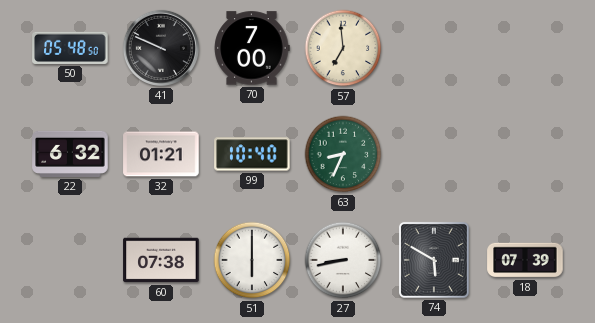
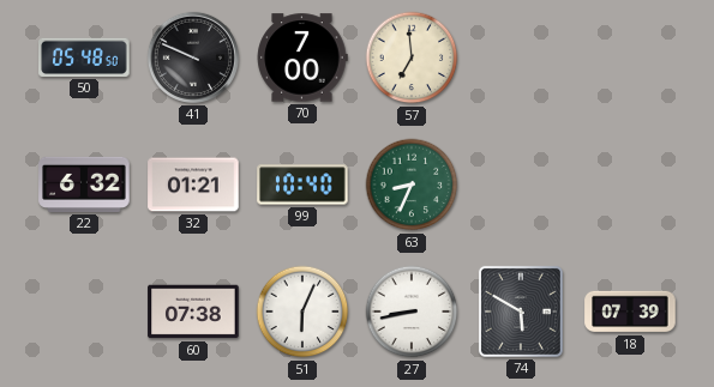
51: 6:00 -> 6:04 (302, 312)
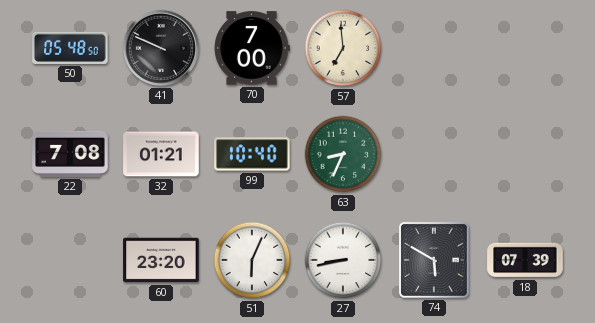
22: 6:32 -> 7:08 (70, 154)
60: 07:38 -> 23:20 (161, 260)
